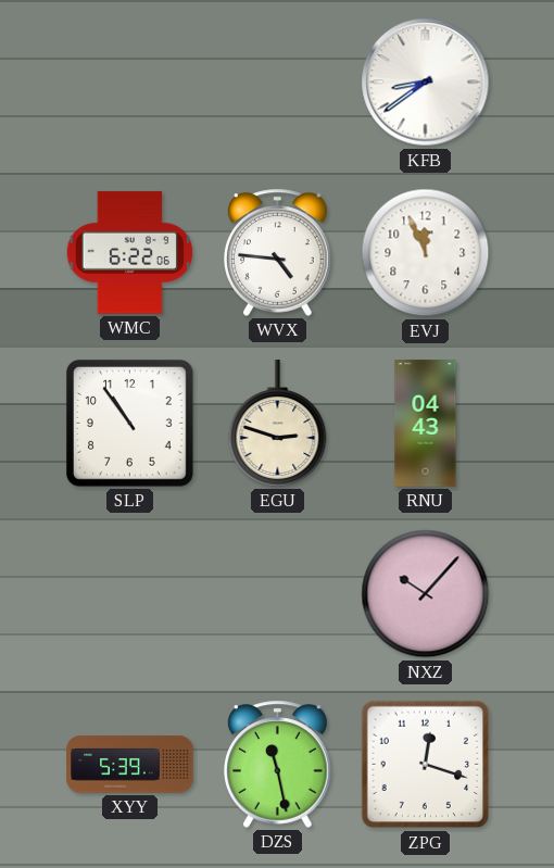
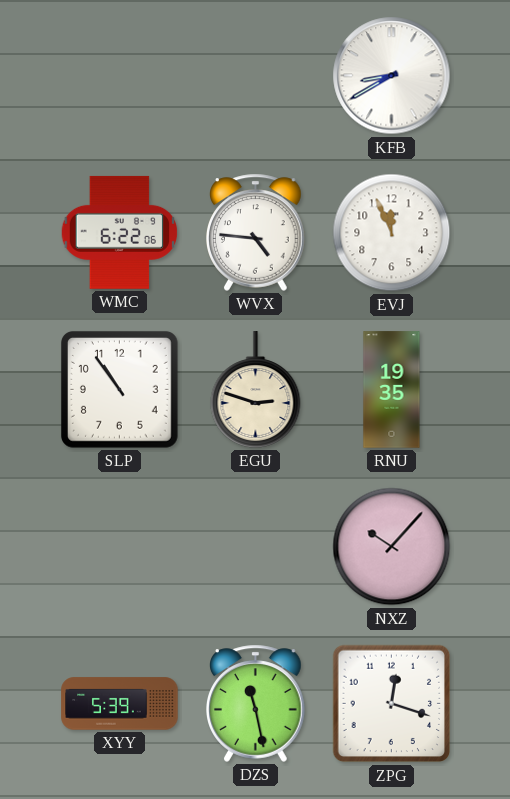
KFB: 8:39 -> 8:40 (392, 76)
RNU: 04:43 -> 19:35 (392, 390)
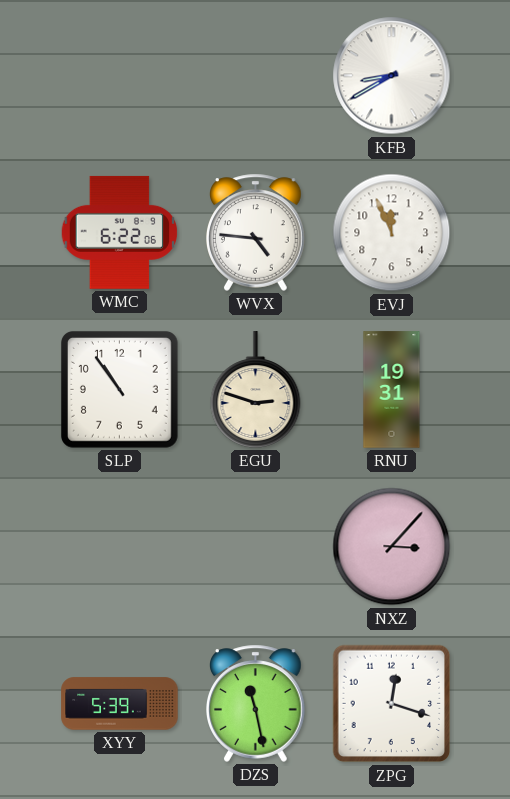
RNU: 19:35 -> 19:31 (392, 390)
NXZ: 10:07 -> 3:07 (392, 547)
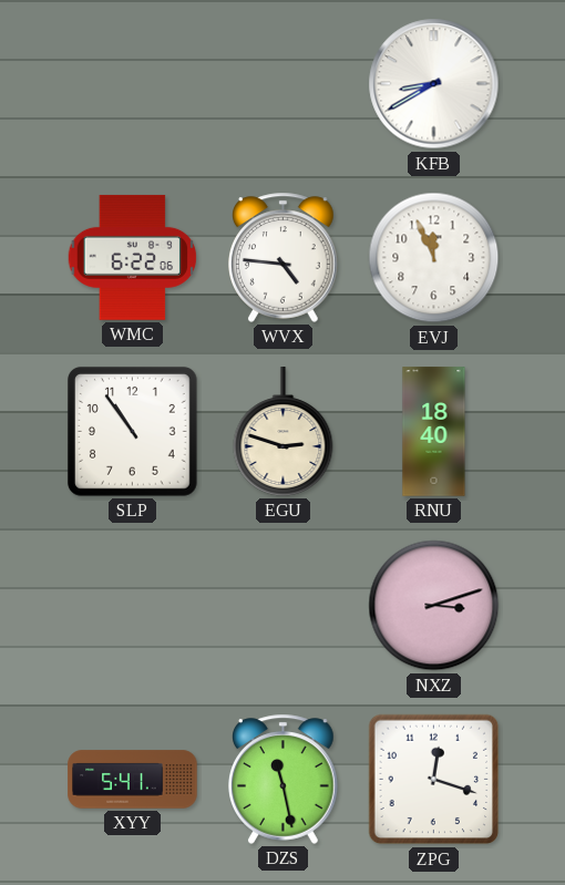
RNU: 19:31 -> 18:40 (434, 432)
NXZ: 3:07 -> 3:12 (434, 606)
XYY: 5:39 -> 5:41 (133, 780)
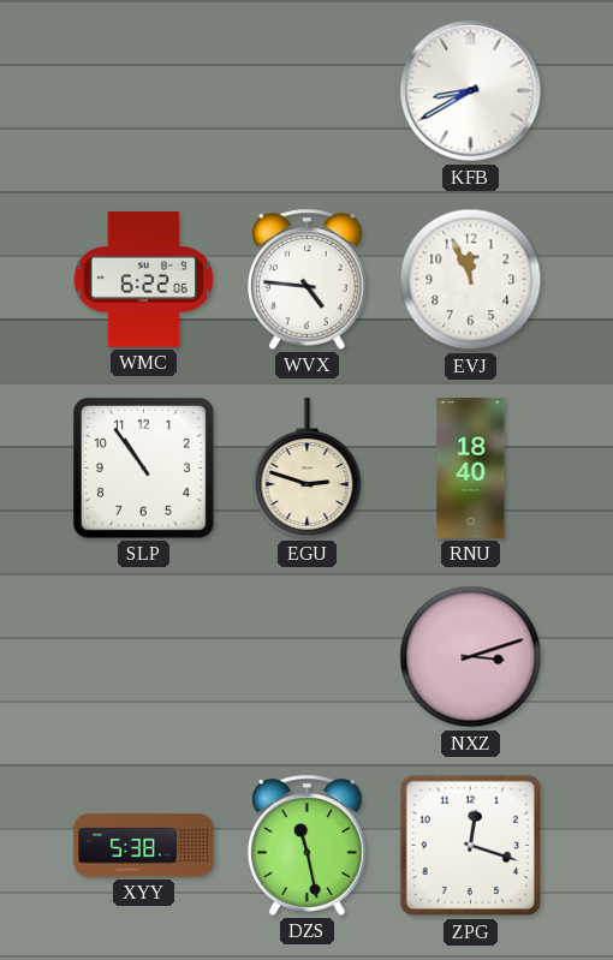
XYY: 5:41 -> 5:38 (144, 846)
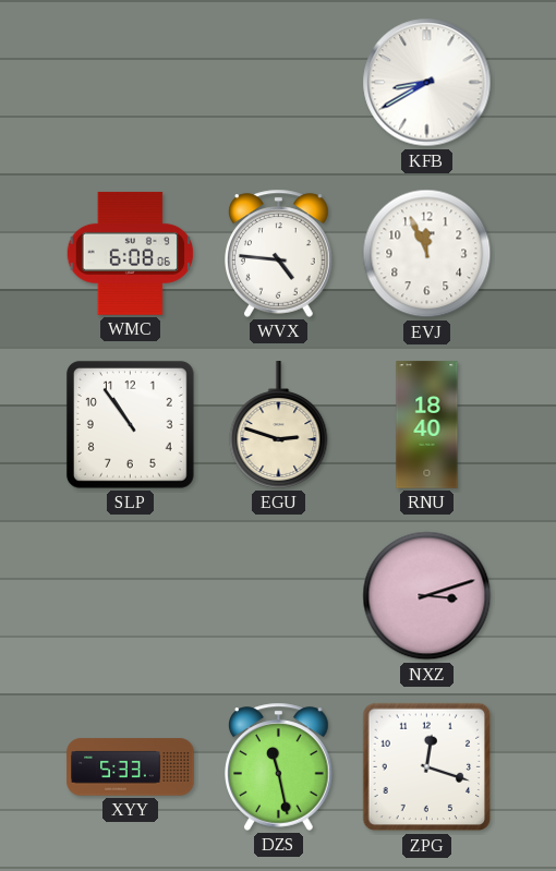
WMC: 6:22 -> 6:08 (130, 253)
XYY: 5:38 -> 5:33 (131, 767)
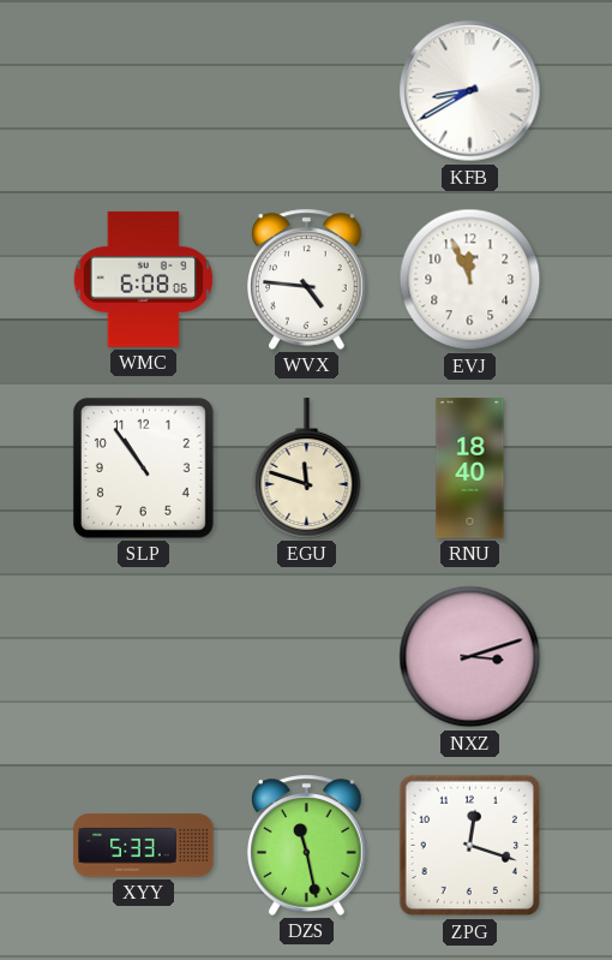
EGU: 2:48 -> 11:48 (307, 469)
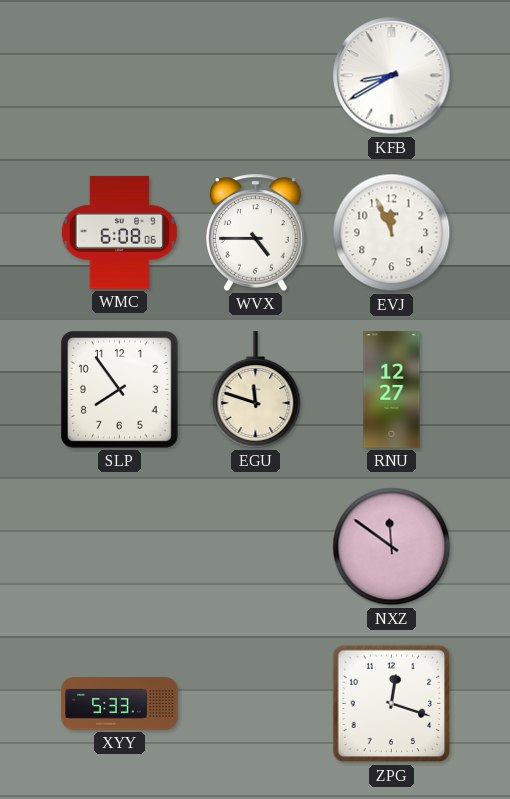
WVX: 4:46 -> 4:45 (256, 232)
SLP: 10:54 -> 7:54 (119, 389)
RNU: 18:40 -> 12:27 (392, 390)
NXZ: 3:12 -> 11:51 (392, 547)
DZS: 11:28 -> none (307, 845)
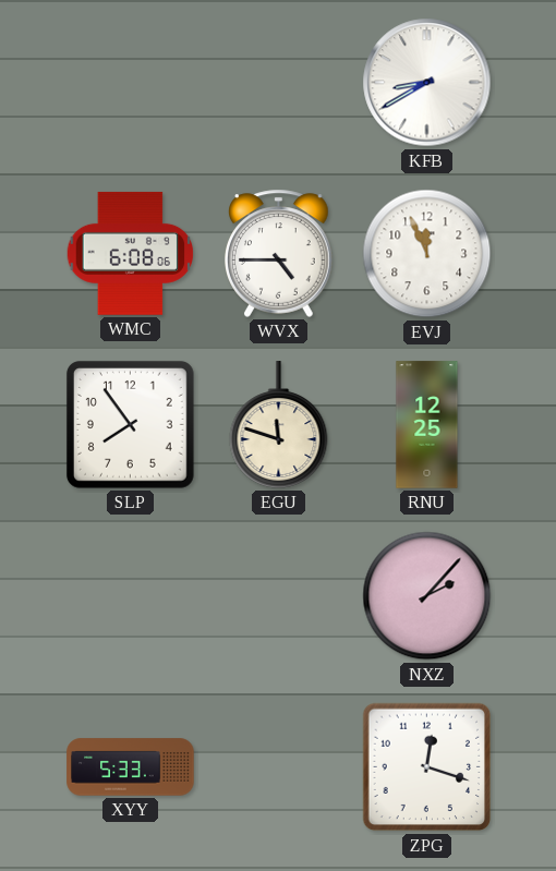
RNU: 12:27 -> 12:25 (427, 425)
NXZ: 11:51 -> 2:07 (427, 596)
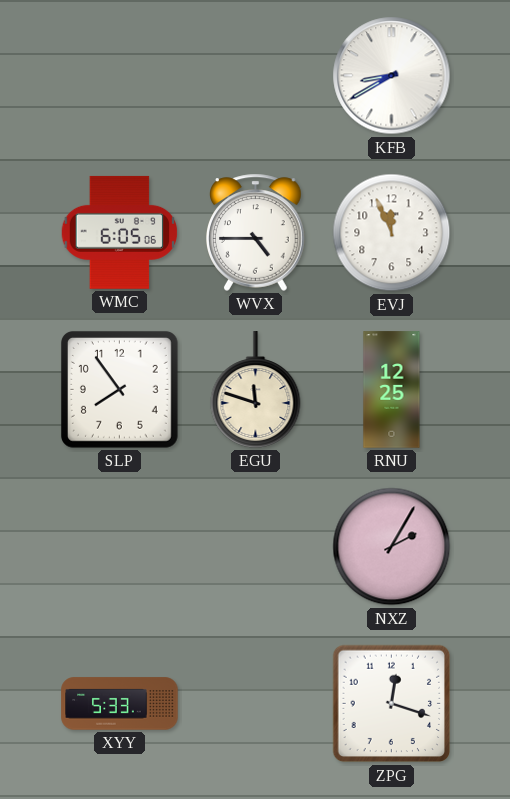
WMC: 6:08 -> 6:05 (119, 232)
NXZ: 2:07 -> 2:05 (392, 547)
